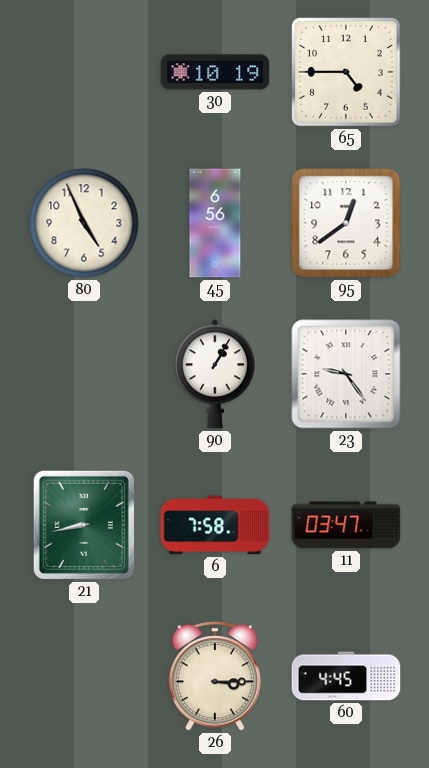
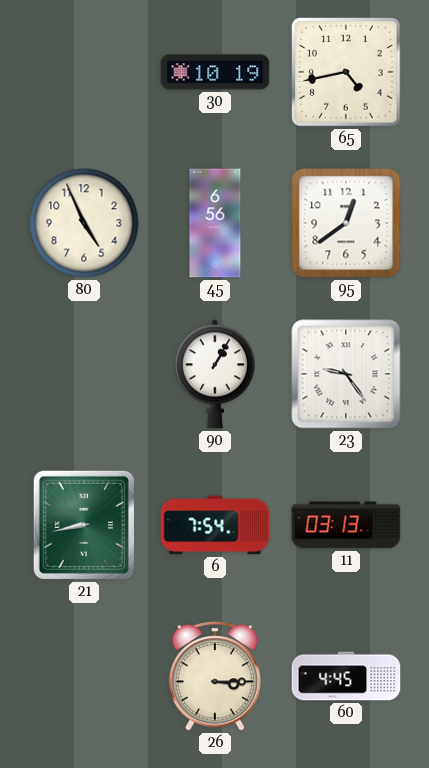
65: 4:45 -> 4:43 (346, 72)
6: 7:58 -> 7:54 (215, 525)
11: 03:47 -> 03:13 (346, 525)
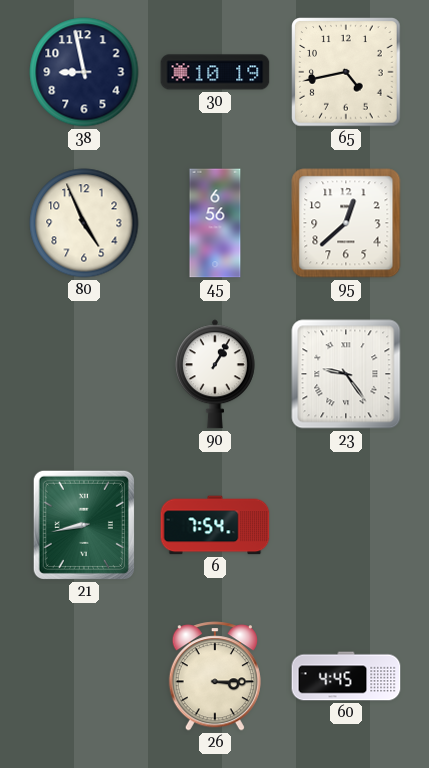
38: none -> 8:58 (84, 72)
95: 12:39 -> 12:38 (346, 223)
11: 03:13 -> none (346, 525)
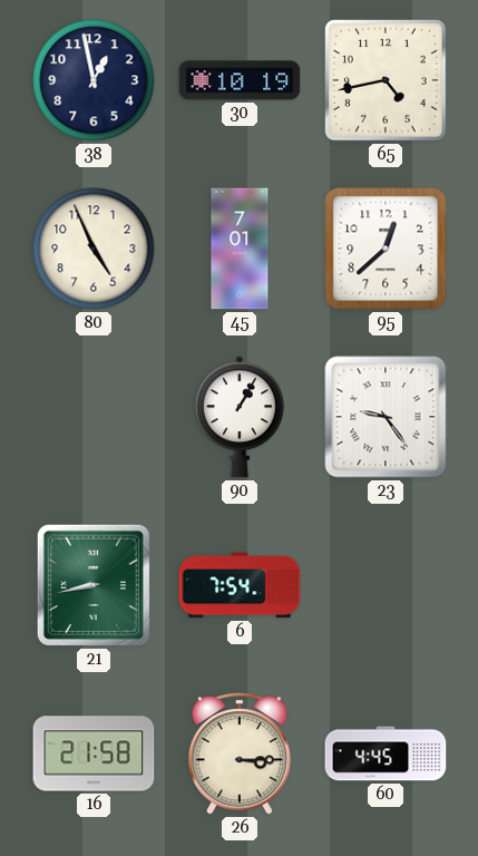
38: 8:58 -> 12:58 (94, 80)
45: 6:56 -> 7:01 (240, 249)
16: none -> 21:58 (94, 753)
